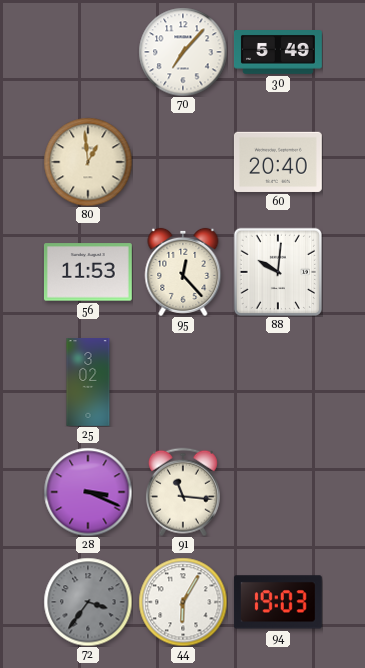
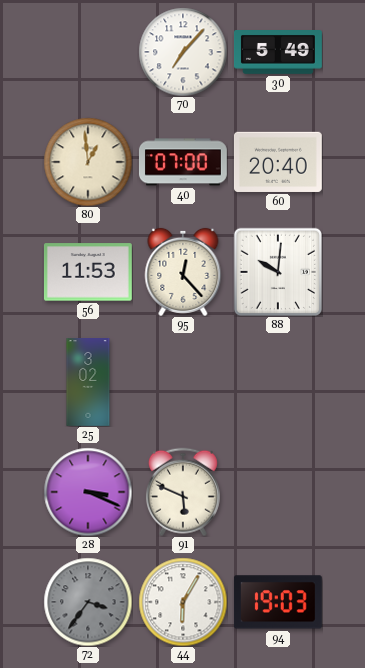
40: none -> 07:00 (183, 162)
91: 11:16 -> 5:49 (183, 492)
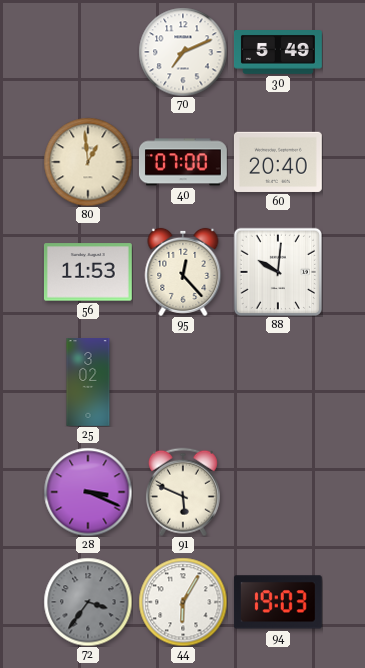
70: 7:07 -> 7:11 (183, 52)
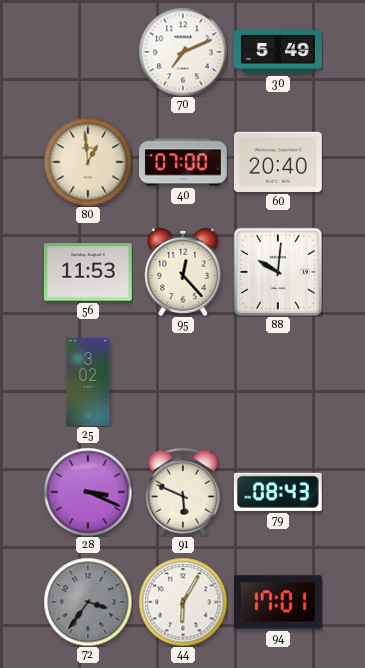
79: none -> 08:43 (278, 492)
94: 19:03 -> 17:01 (278, 602)
